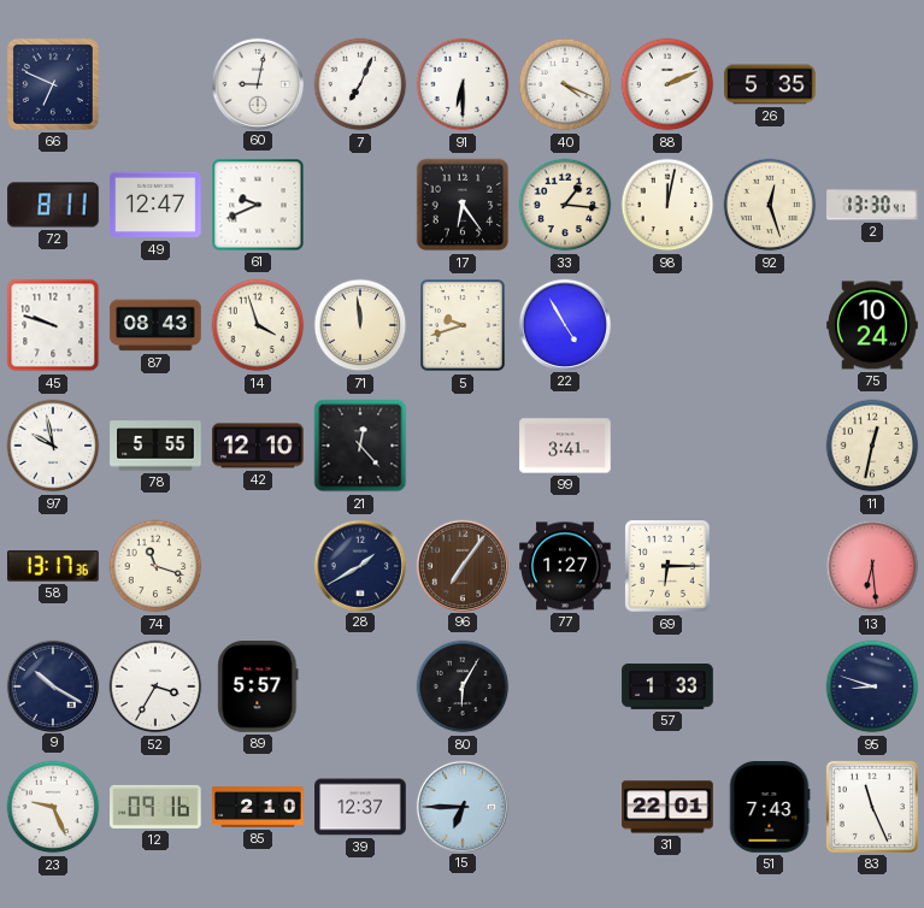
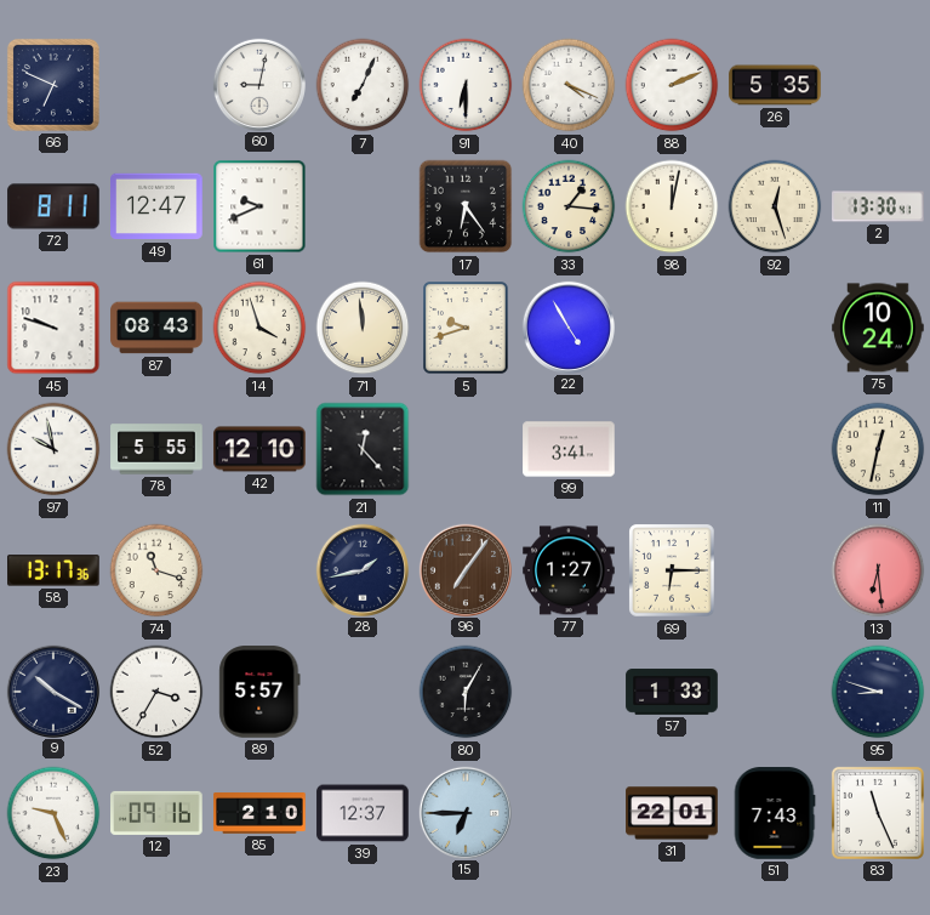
28: 1:40 -> 1:43 (361, 569)
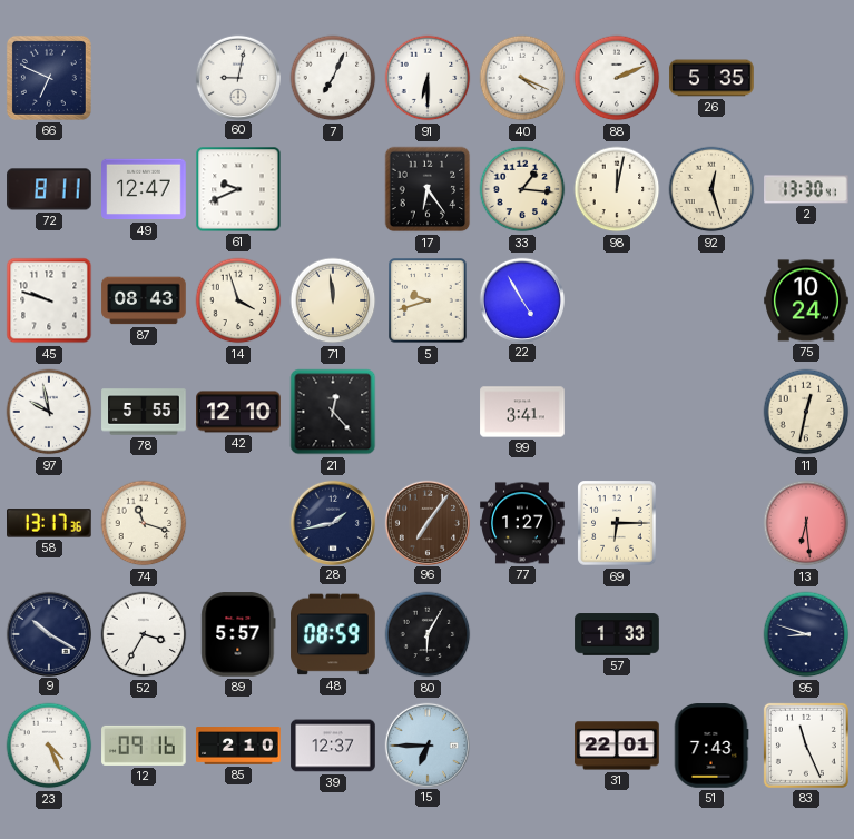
48: none -> 08:59 (333, 634)
23: 9:26 -> 4:26 (49, 746)
